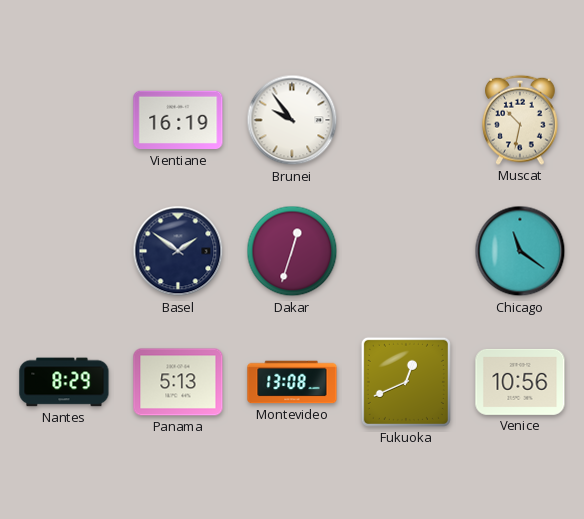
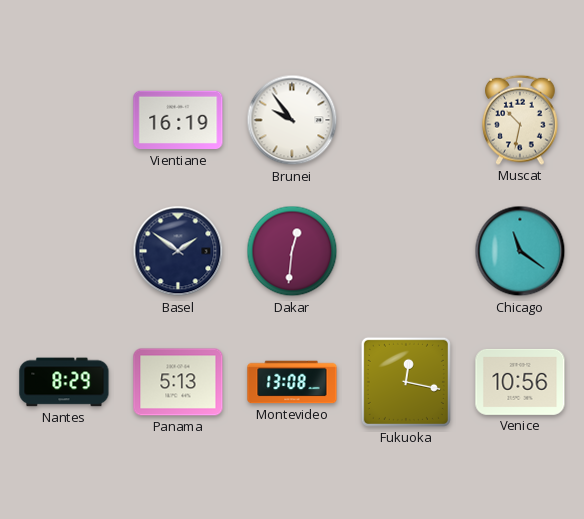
Dakar: 12:33 -> 12:31 (292, 251)
Fukuoka: 12:41 -> 12:17 (406, 382)
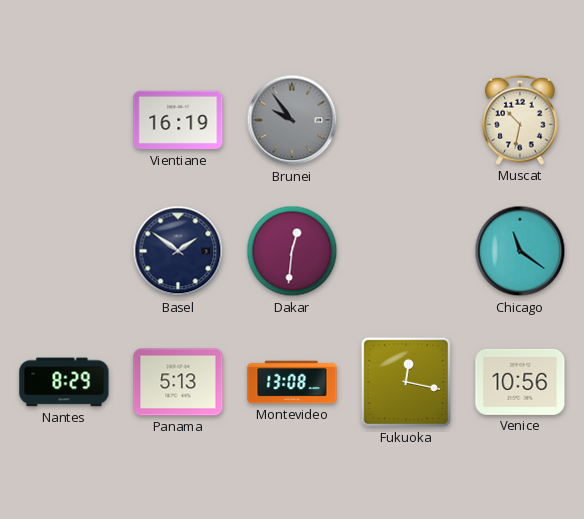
Brunei dial: white -> grey (292, 120)
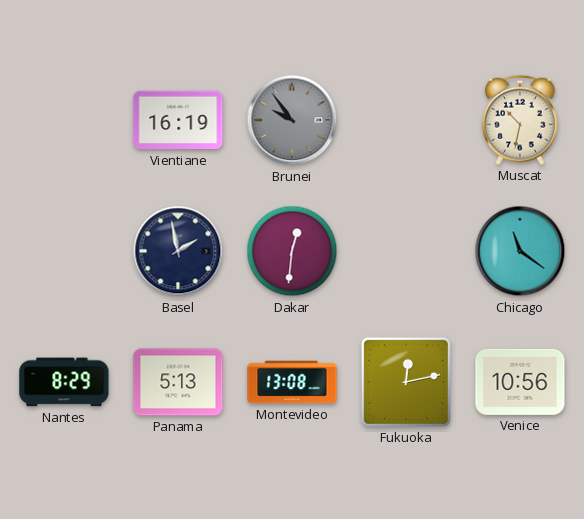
Basel: 1:51 -> 1:58 (178, 251)
Fukuoka: 12:17 -> 12:13 (406, 382)
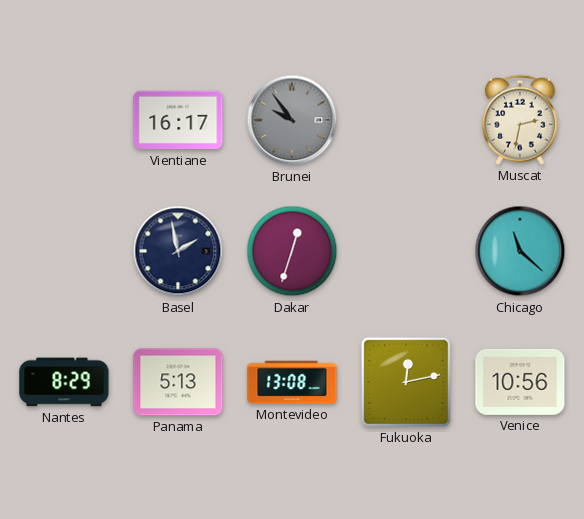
Vientiane: 16:19 -> 16:17 (178, 120)
Muscat: 10:32 -> 2:32 (521, 120)
Dakar: 12:31 -> 12:33 (292, 251)
Chicago: 11:21 -> 11:22 (520, 251)
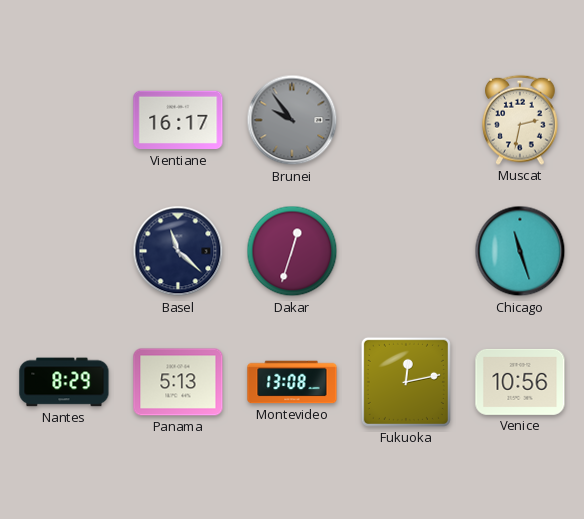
Basel: 1:58 -> 11:22 (178, 251)
Chicago: 11:22 -> 11:27 (520, 251)
